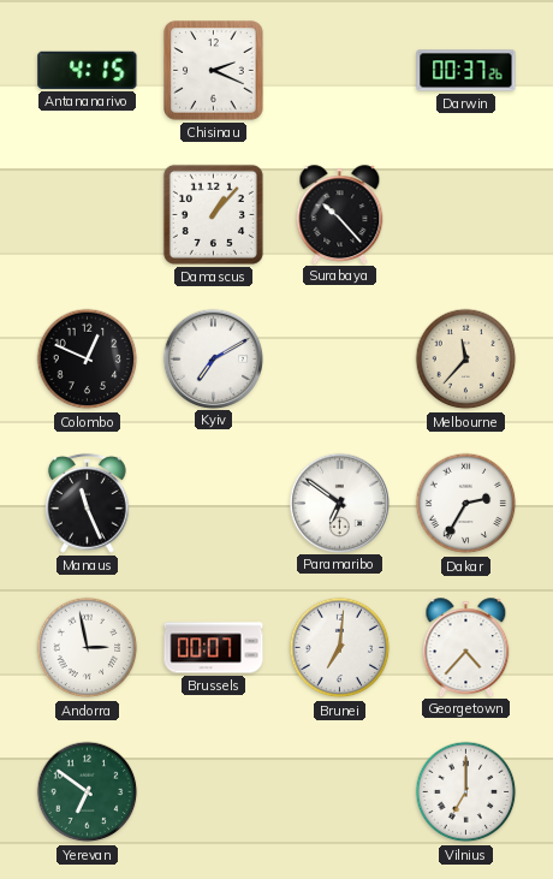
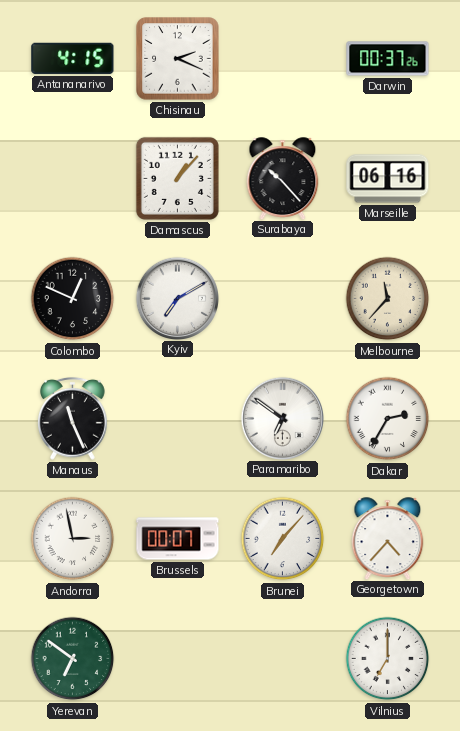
Marseille: none -> 06:16 (388, 179)
Brunei: 7:01 -> 7:07 (283, 539)
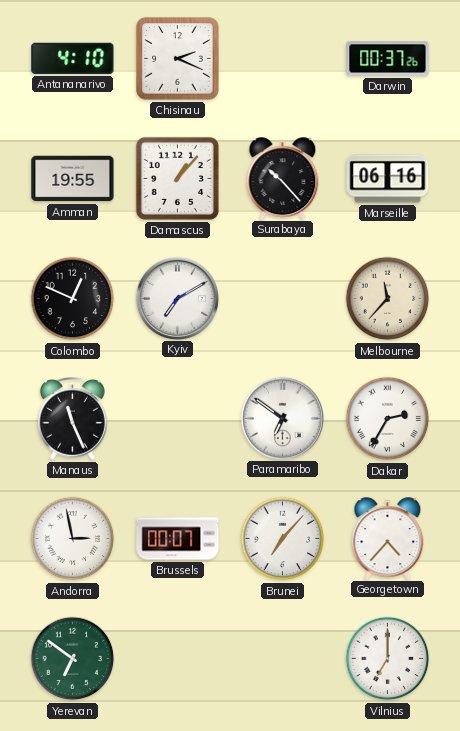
Antananarivo: 4:15 -> 4:10 (73, 58)
Amman: none -> 19:55 (73, 179)
